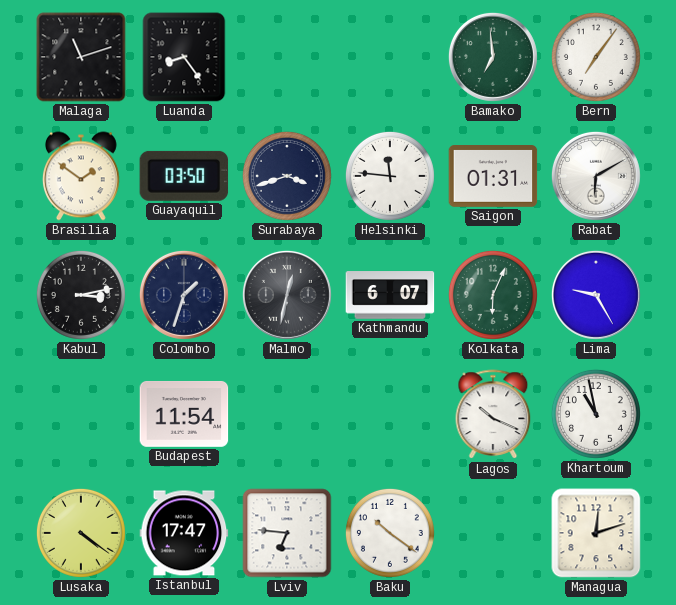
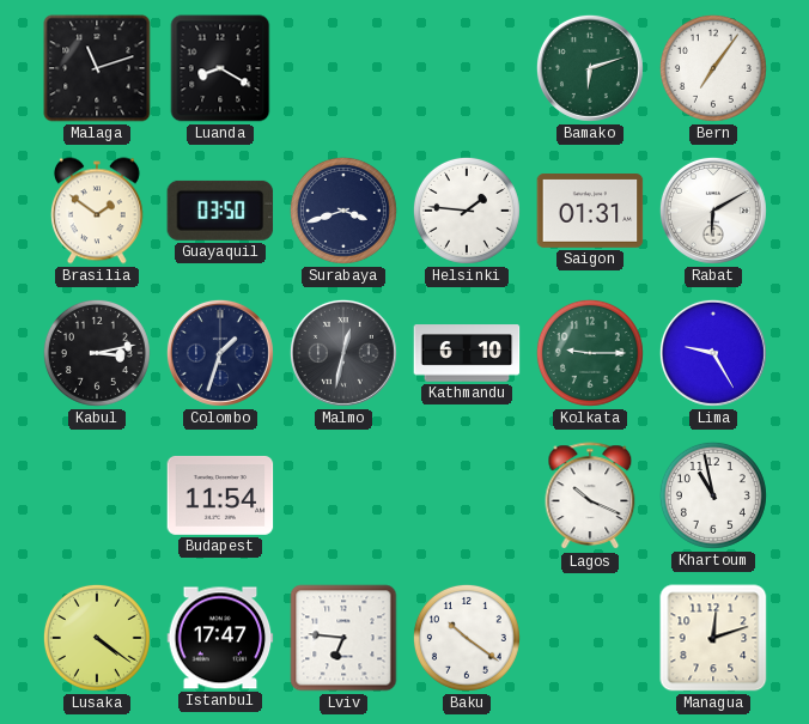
Luanda: 8:24 -> 8:20 (220, 68)
Bamako: 6:59 -> 6:12 (590, 68)
Helsinki: 11:46 -> 1:46 (467, 211)
Kathmandu: 6:07 -> 6:10 (467, 353)
Kolkata: 6:04 -> 9:15 (590, 353)
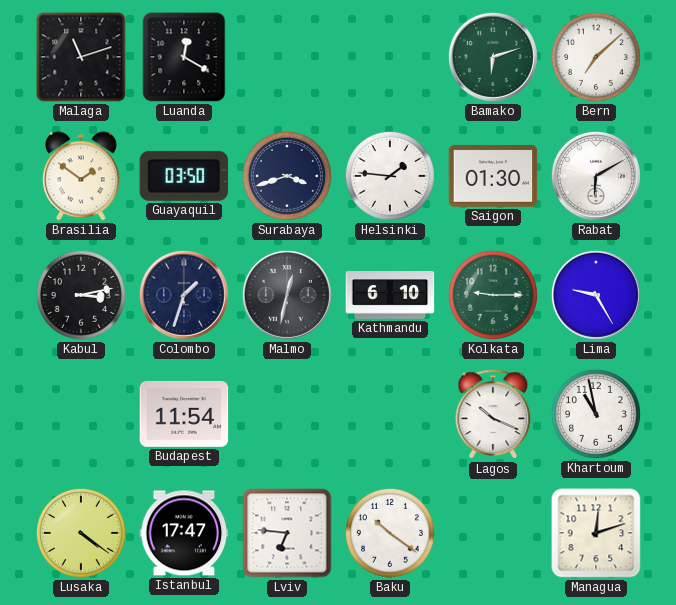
Luanda: 8:20 -> 12:20 (184, 57)
Bern: 7:06 -> 7:08 (596, 57)
Saigon: 01:31 -> 01:30 (493, 177)
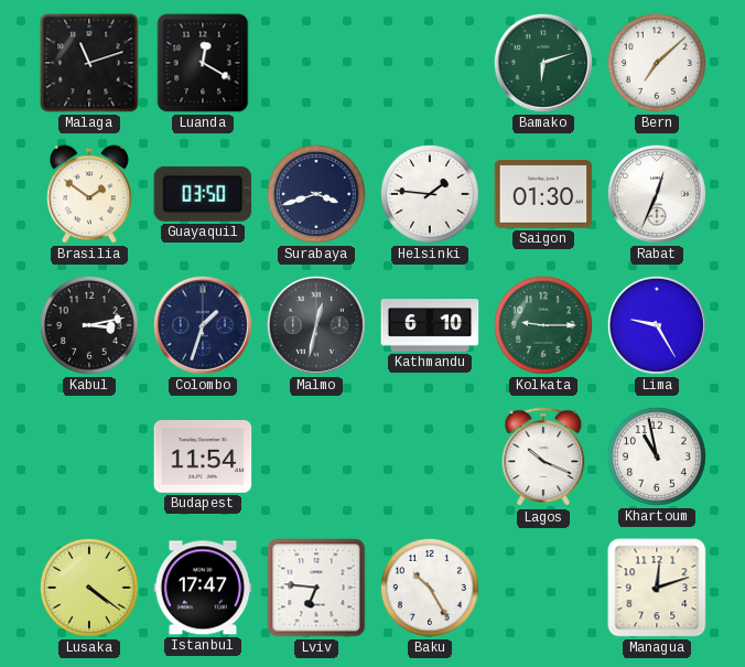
Rabat: 6:10 -> 12:34 (657, 194)
Baku: 10:21 -> 10:25 (430, 588)
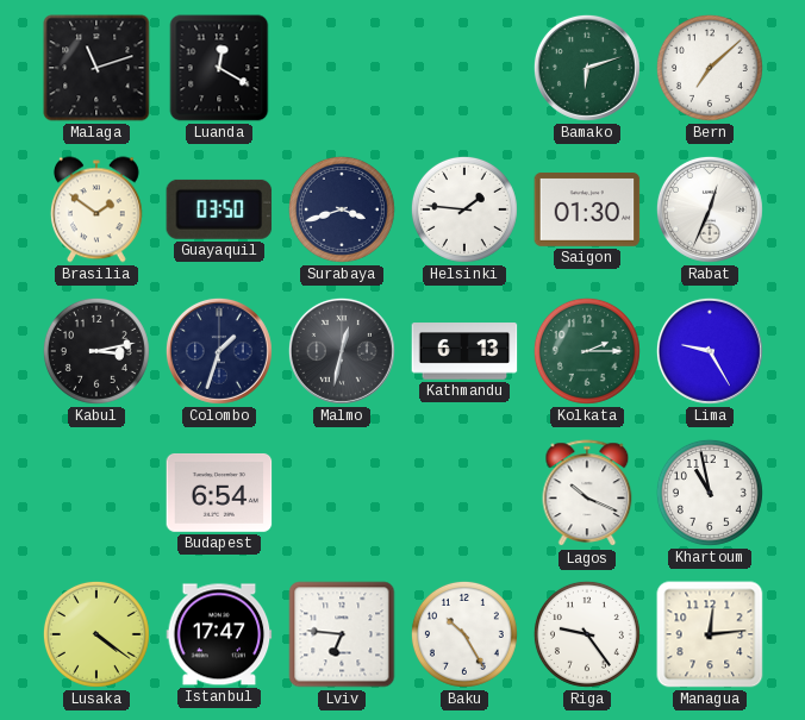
Kathmandu: 6:10 -> 6:13 (464, 351)
Kolkata: 9:15 -> 2:15 (587, 351)
Budapest: 11:54 -> 6:54 (219, 493)
Riga: none -> 9:24 (587, 634)
Managua: 12:12 -> 12:14 (710, 634)
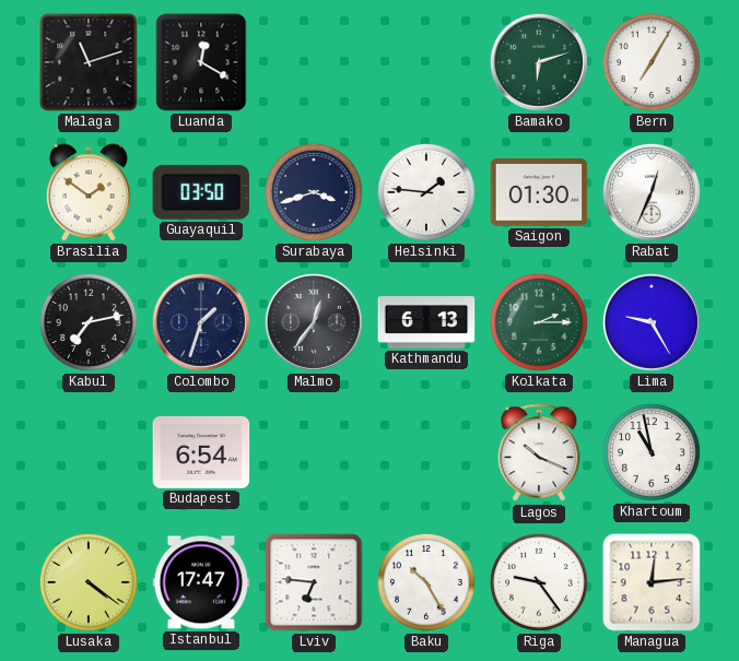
Bern: 7:08 -> 7:05 (652, 62)
Kabul: 3:13 -> 7:13 (89, 322)
Malmo: 12:32 -> 12:36 (314, 322)
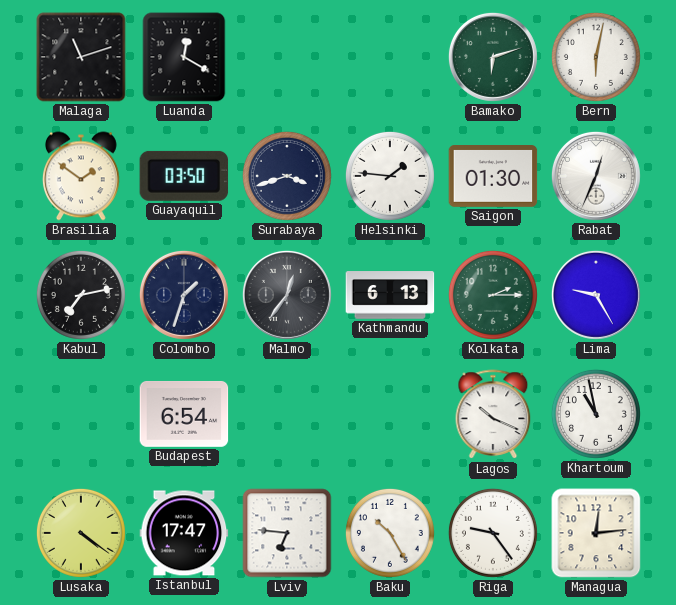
Bern: 7:05 -> 6:02 (596, 57)
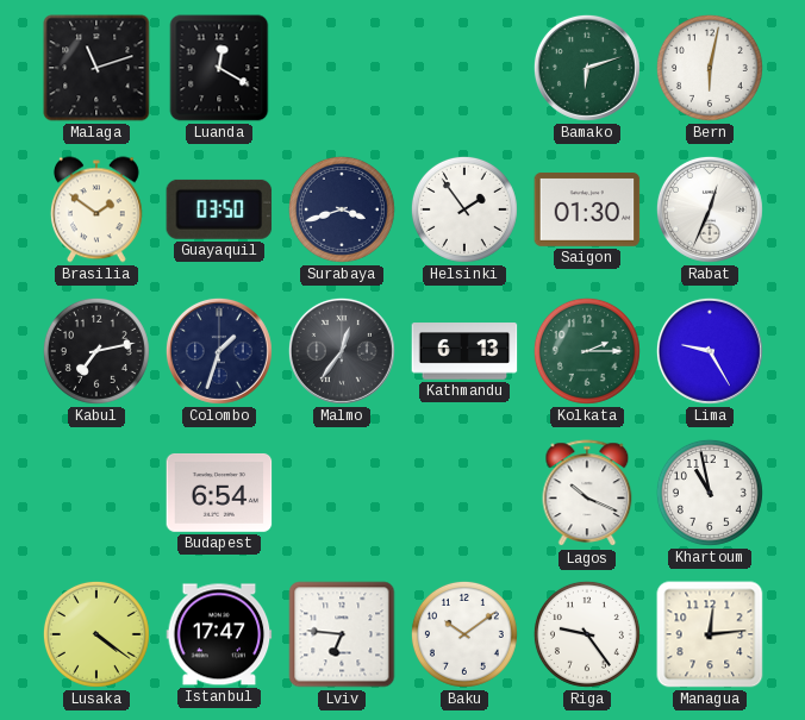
Helsinki: 1:46 -> 1:54 (464, 209)
Baku: 10:25 -> 10:09 (464, 634)
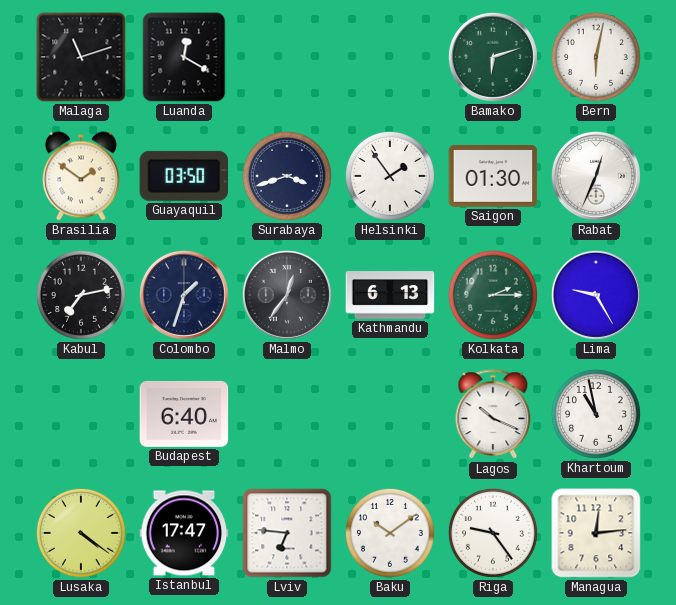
Budapest: 6:54 -> 6:40 (184, 414)
